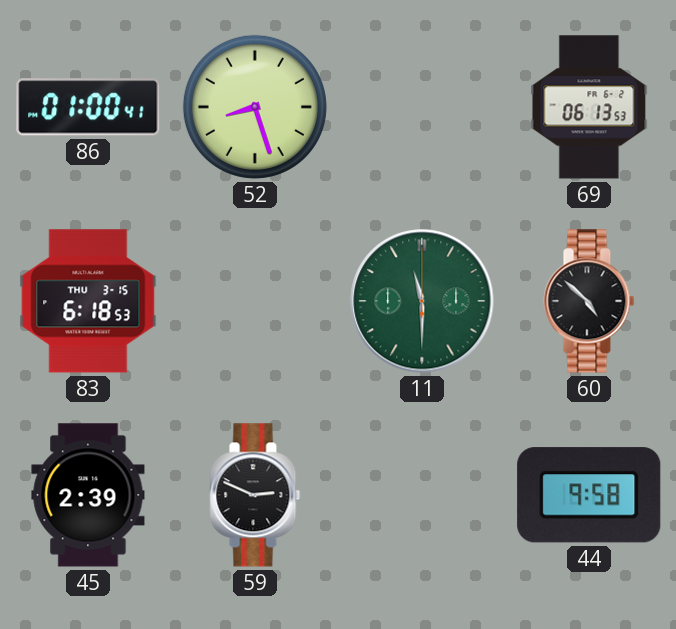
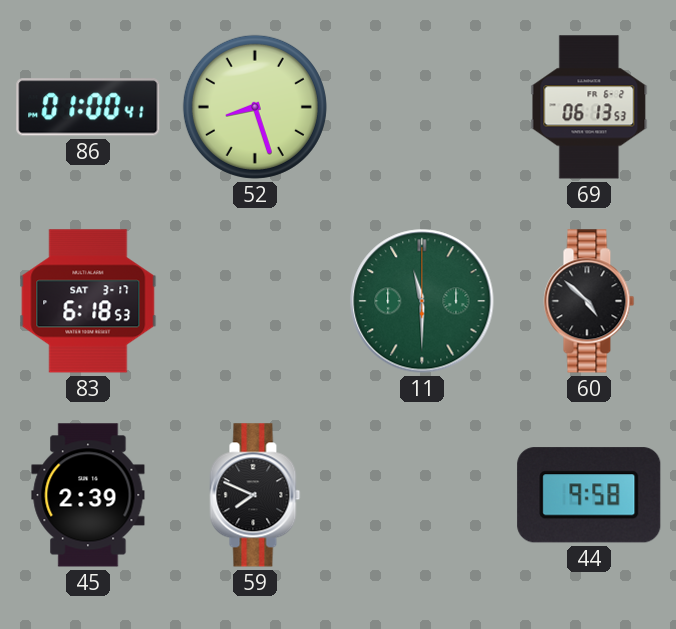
83 date: THU 3-15 -> SAT 3-17 (88, 301)
59: 2:49 -> 7:49 (255, 495)
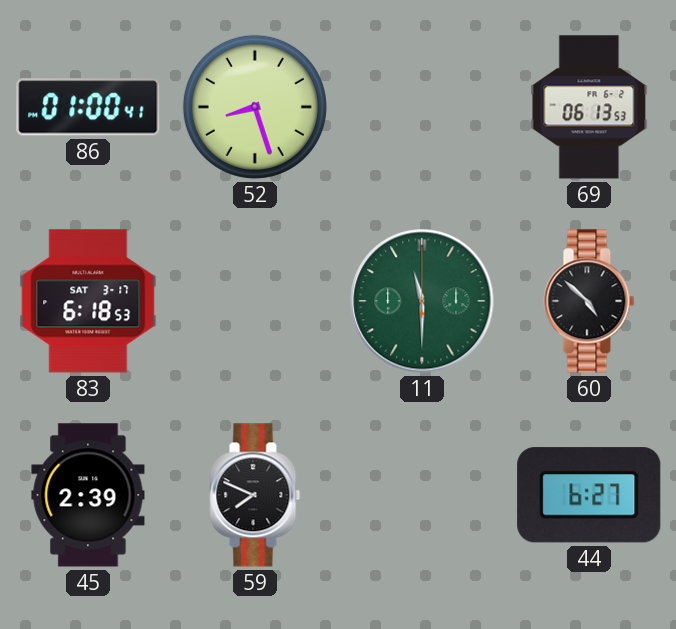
44: 9:58 -> 6:27 (589, 495)
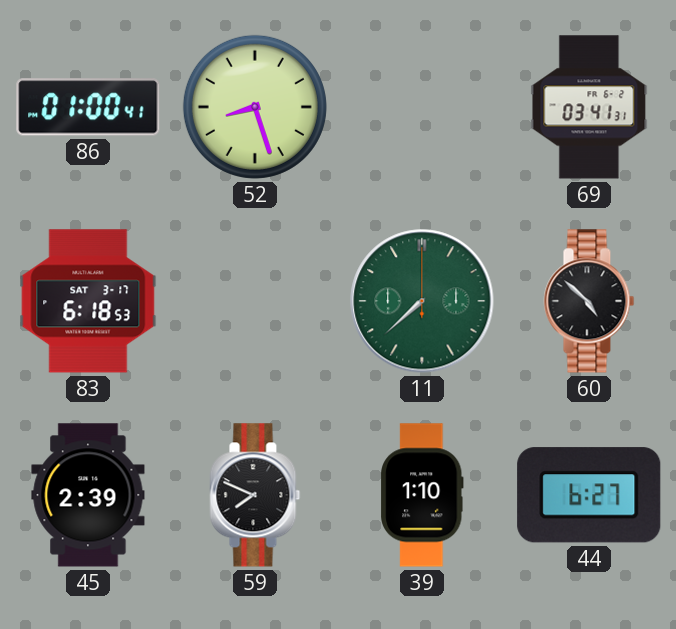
69: 06:13 -> 03:41 (589, 107)
11: 11:30 -> 7:38 (422, 301)
39: none -> 1:10 (422, 495)
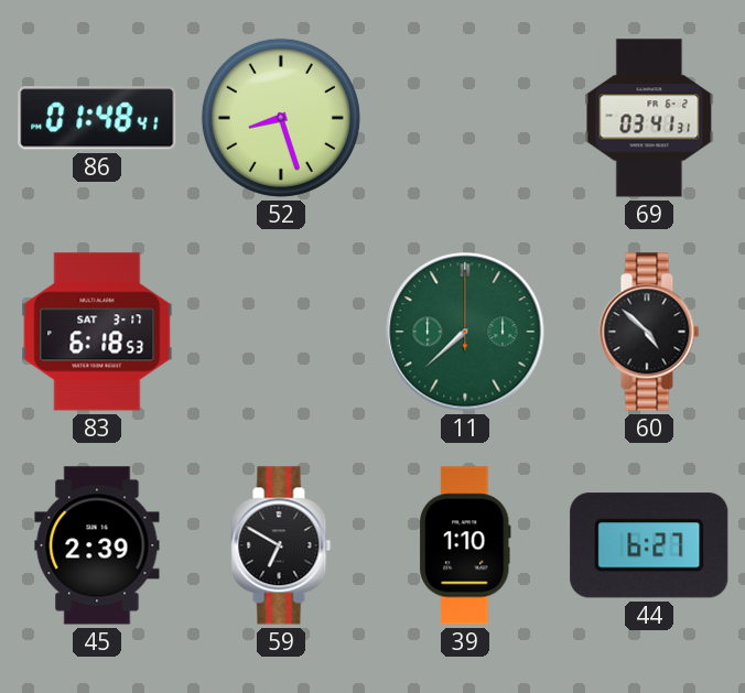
86: 01:00 -> 01:48 (97, 118)
59: 7:49 -> 6:50 (281, 545)
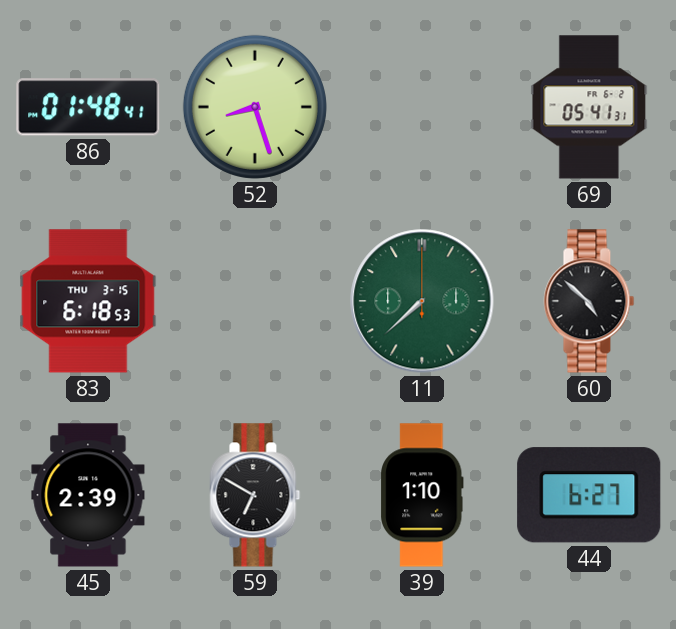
69: 03:41 -> 05:41 (589, 107)
83 date: SAT 3-17 -> THU 3-15 (88, 301)
